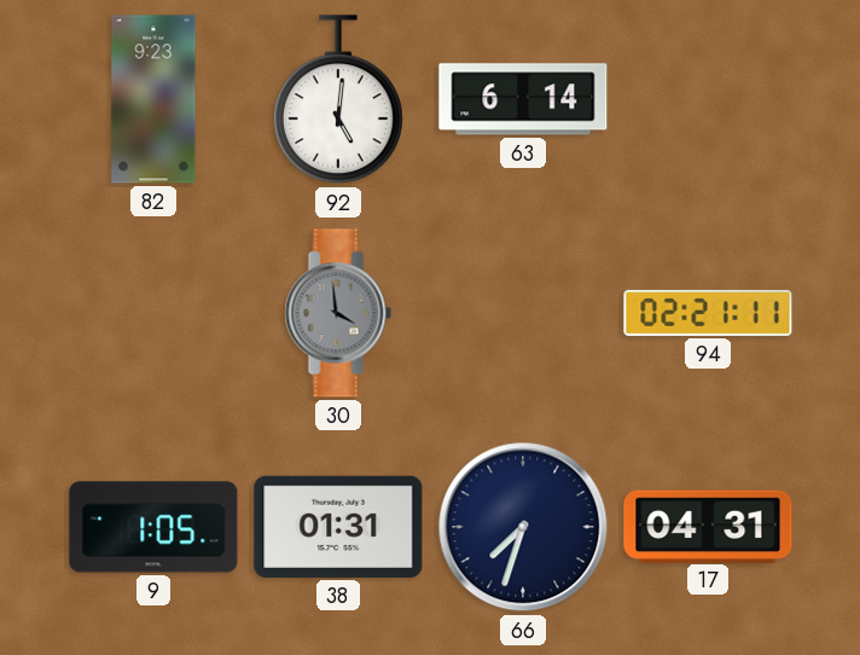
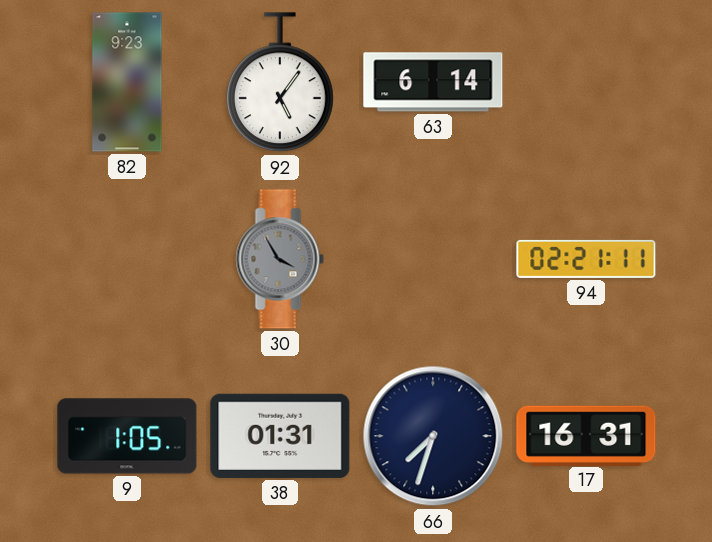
92: 5:01 -> 5:06 (280, 83)
30: 3:59 -> 3:55 (280, 259)
17: 04:31 -> 16:31 (586, 435)
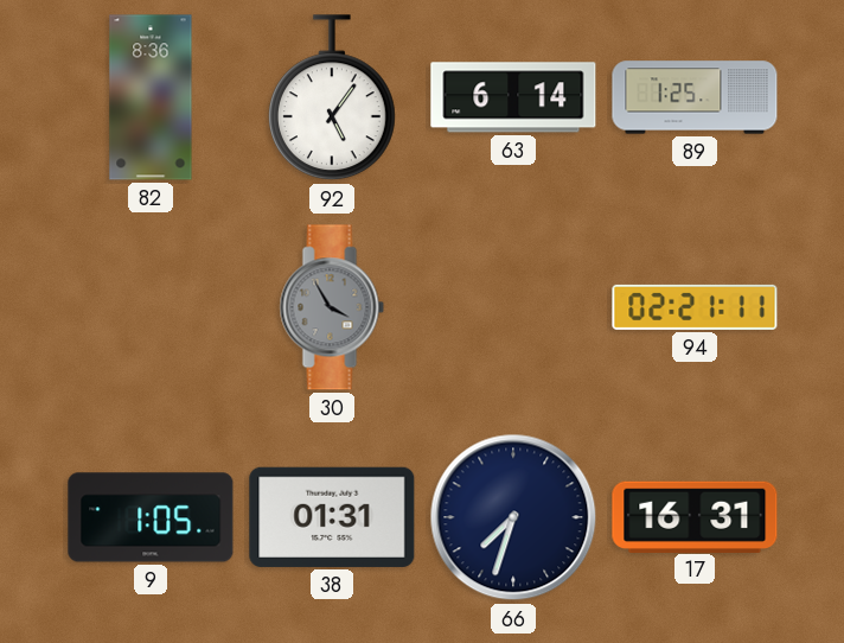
82: 9:23 -> 8:36 (151, 97)
89: none -> 1:25 (695, 97)
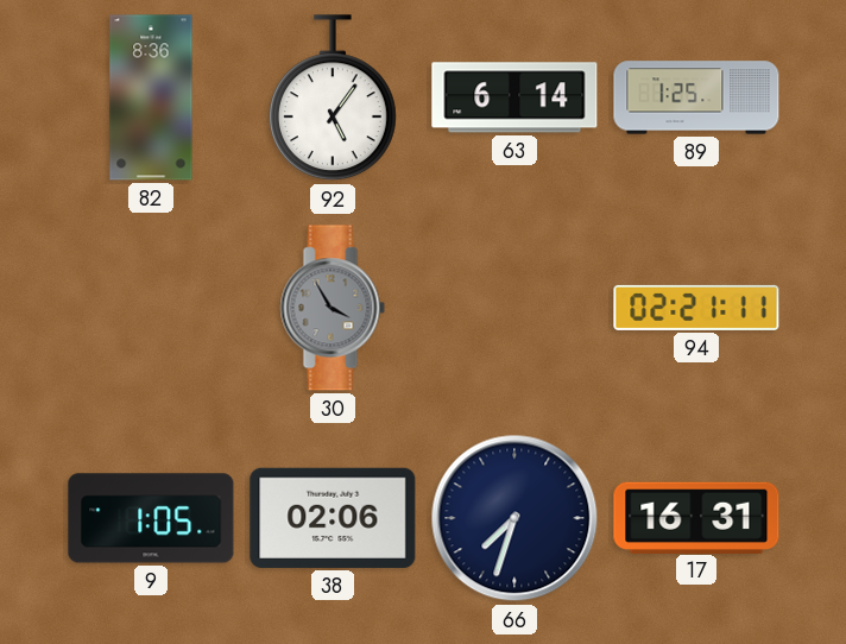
38: 01:31 -> 02:06 (333, 518)
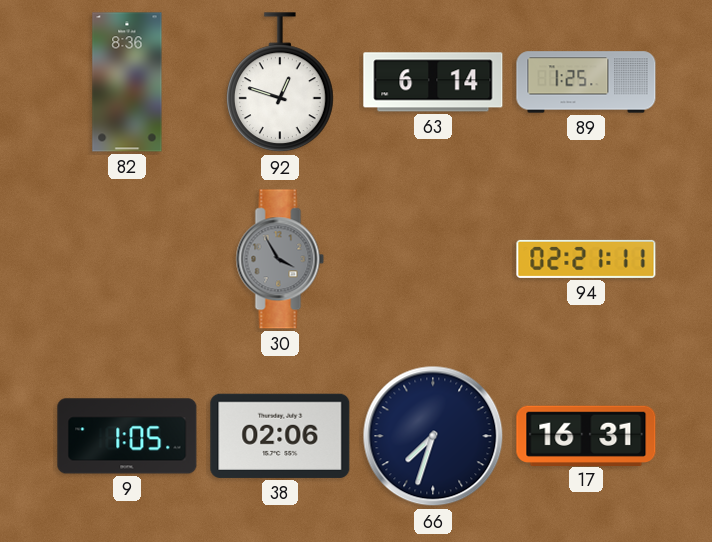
92: 5:06 -> 12:48 (280, 83)
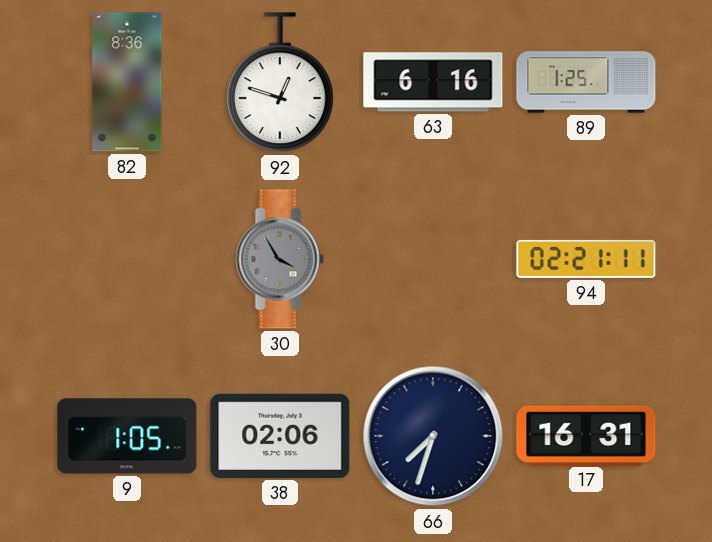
63: 6:14 -> 6:16 (433, 82)
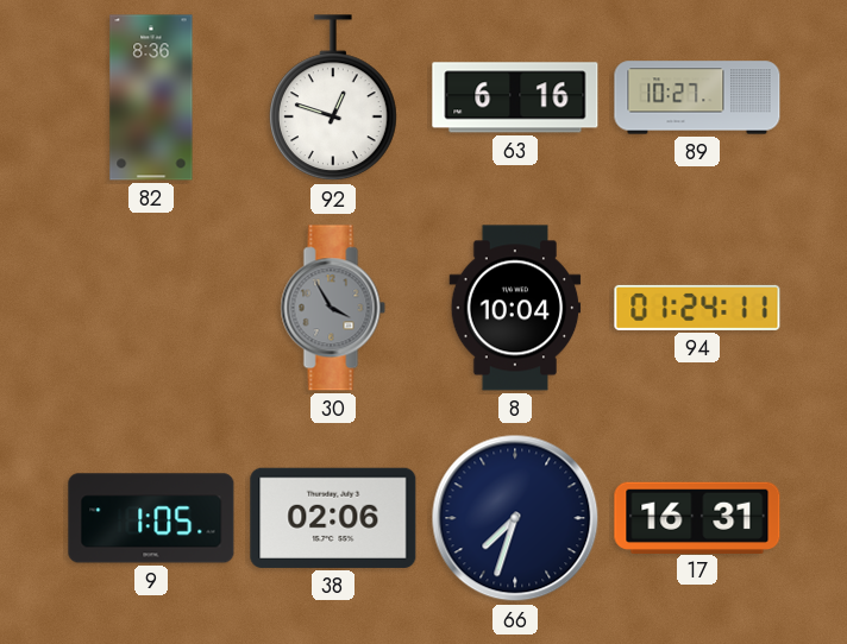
89: 1:25 -> 10:27 (697, 97)
8: none -> 10:04 (515, 308)
94: 02:21 -> 01:24 (697, 308)
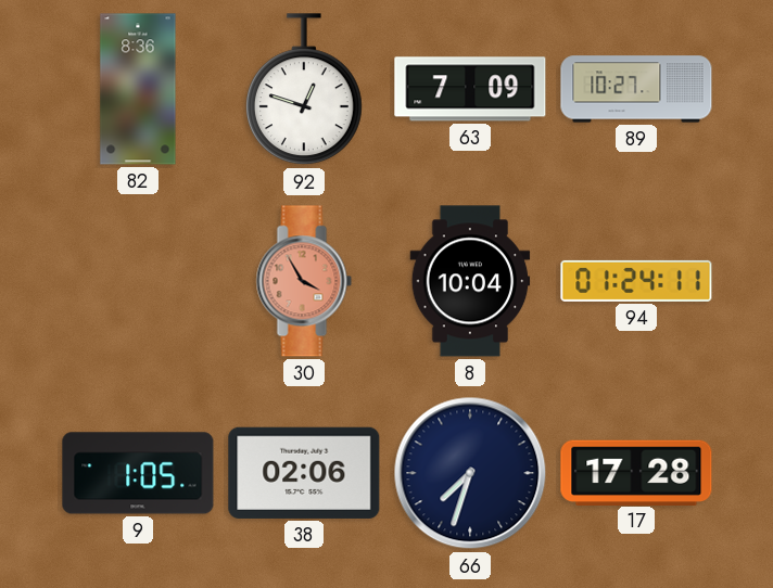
63: 6:16 -> 7:09 (470, 89)
30 dial: grey -> salmon (304, 281)
17: 16:31 -> 17:28 (636, 472)
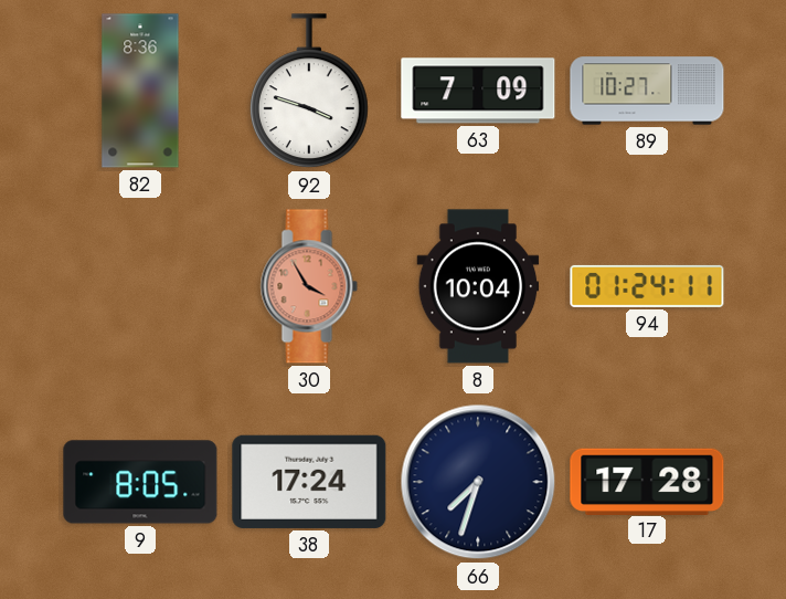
92: 12:48 -> 3:48 (309, 92)
9: 1:05 -> 8:05 (140, 482)
38: 02:06 -> 17:24 (309, 482)
